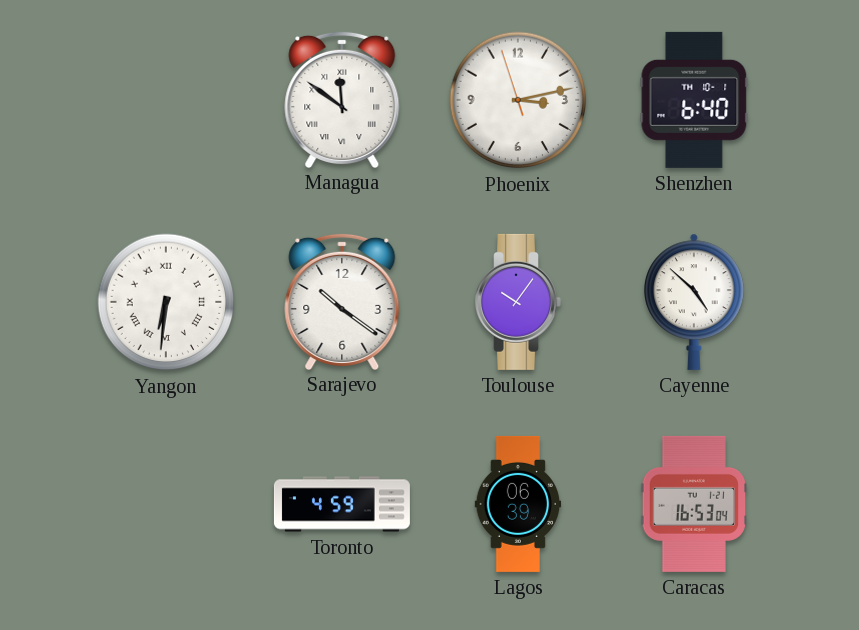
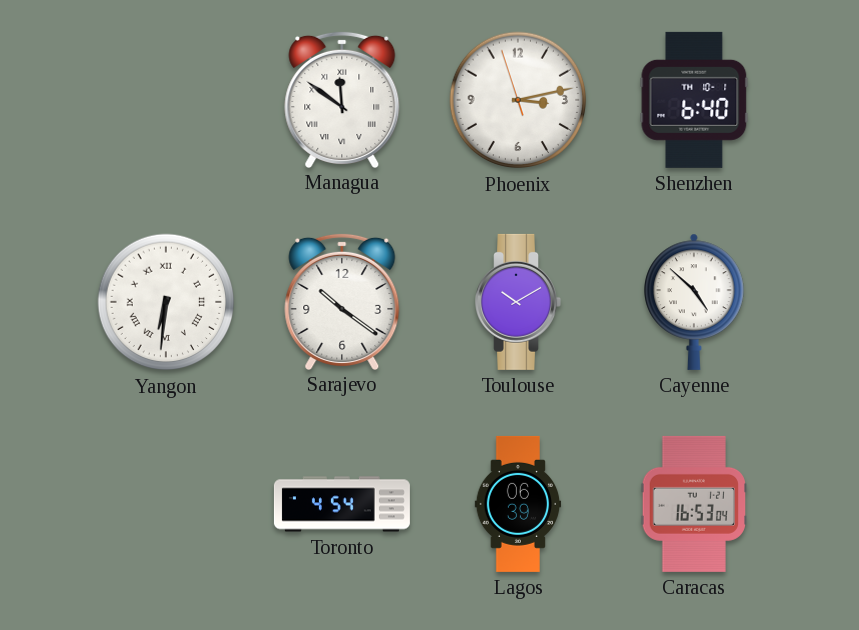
Toulouse: 10:06 -> 10:10 (518, 302)
Toronto: 4:59 -> 4:54 (342, 504)
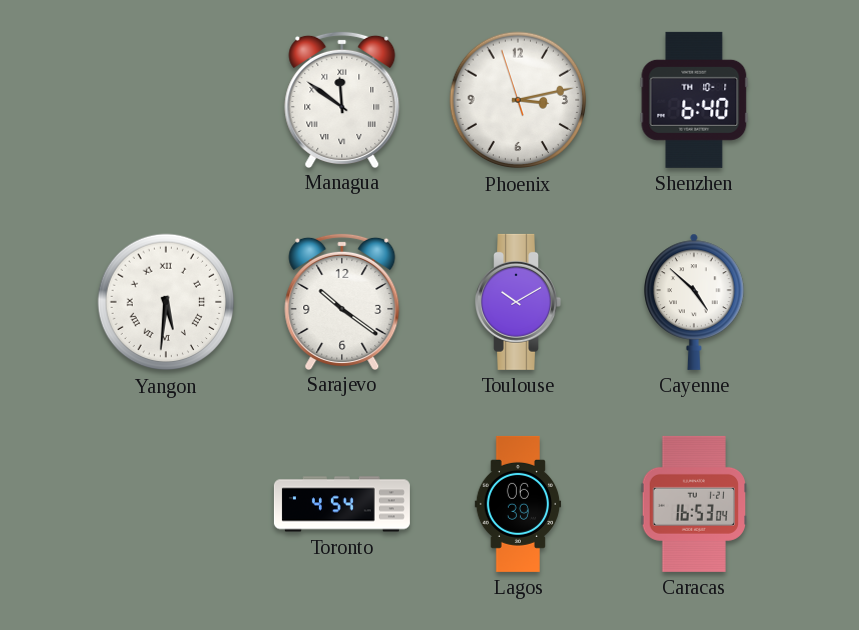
Yangon: 6:31 -> 5:31 (166, 302)
